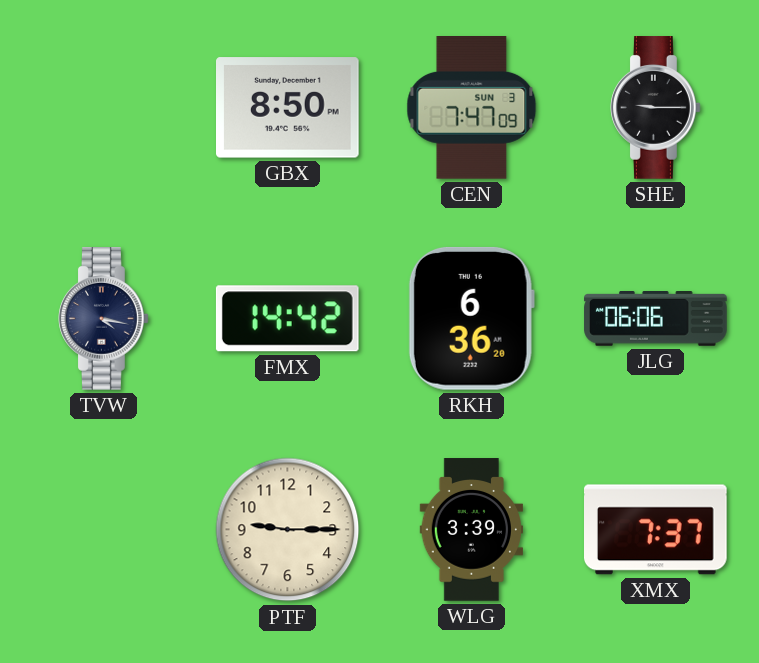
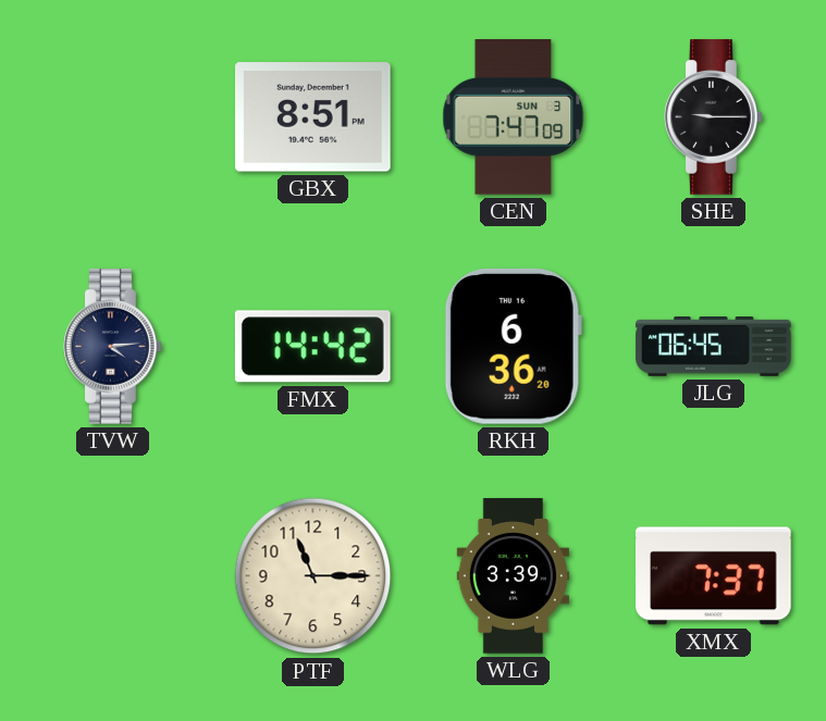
GBX: 8:50 -> 8:51 (313, 117)
TVW: 4:17 -> 4:14 (113, 347)
JLG: 06:06 -> 06:45 (714, 347)
PTF: 9:15 -> 11:15 (313, 576)
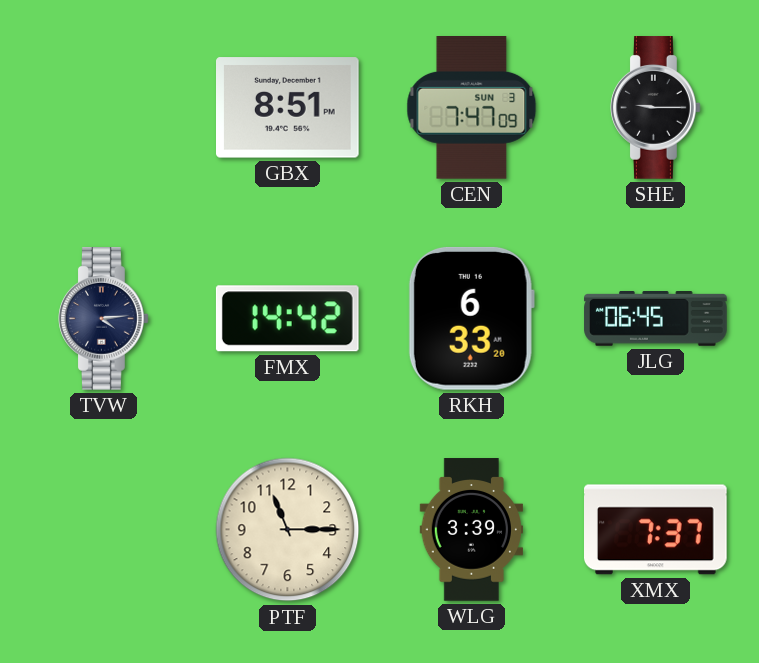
RKH: 6:36 -> 6:33 (471, 318)
